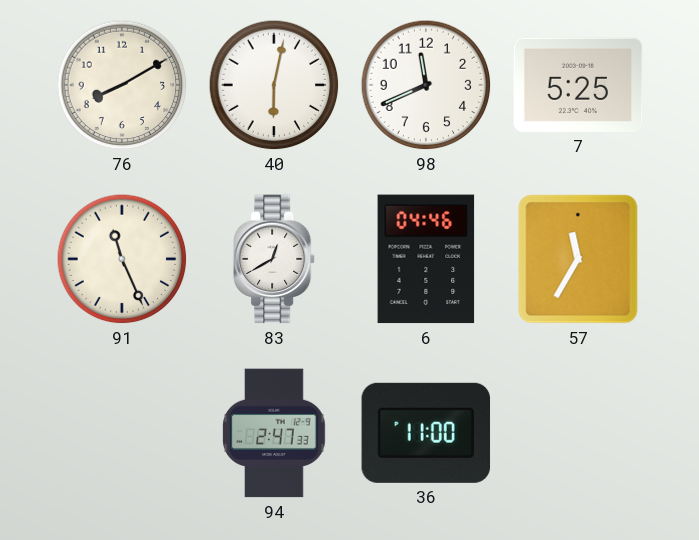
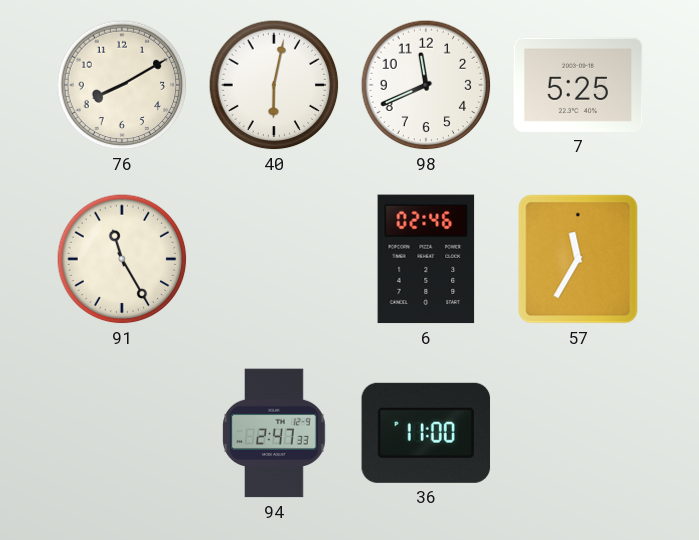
91: 11:26 -> 11:25 (122, 259)
83: 12:40 -> none (274, 259)
6: 04:46 -> 02:46 (426, 259)
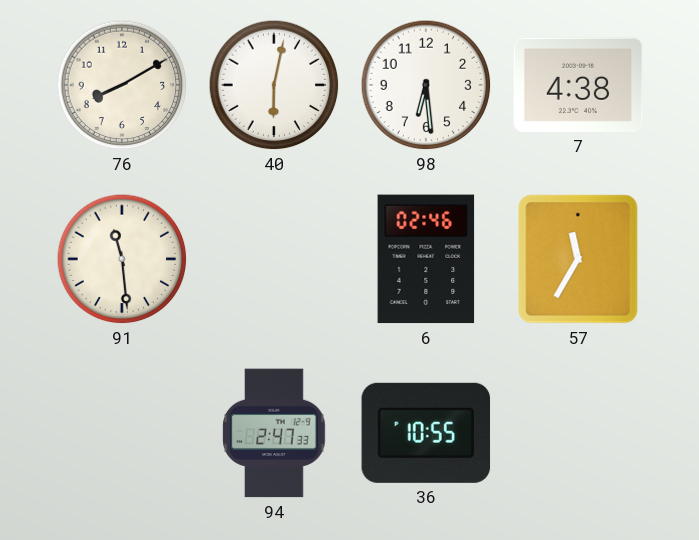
98: 11:41 -> 6:29 (426, 85)
7: 5:25 -> 4:38 (578, 85)
91: 11:25 -> 11:29 (122, 259)
36: 11:00 -> 10:55 (426, 433)
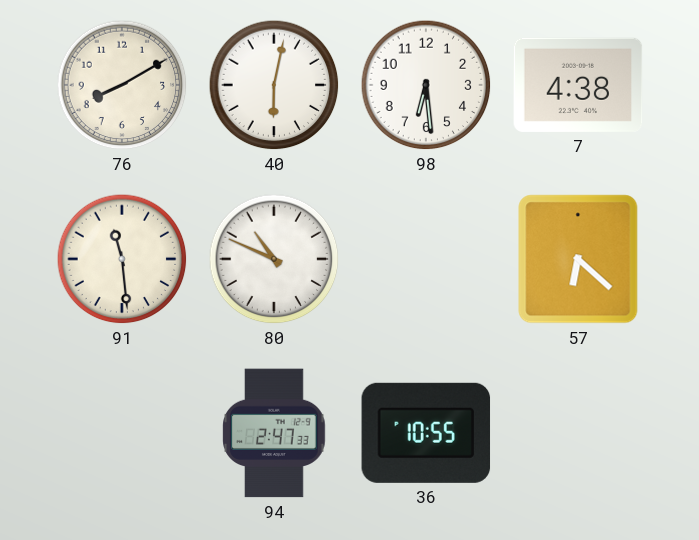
80: none -> 10:49 (274, 259)
6: 02:46 -> none (426, 259)
57: 11:35 -> 6:22 (578, 259)
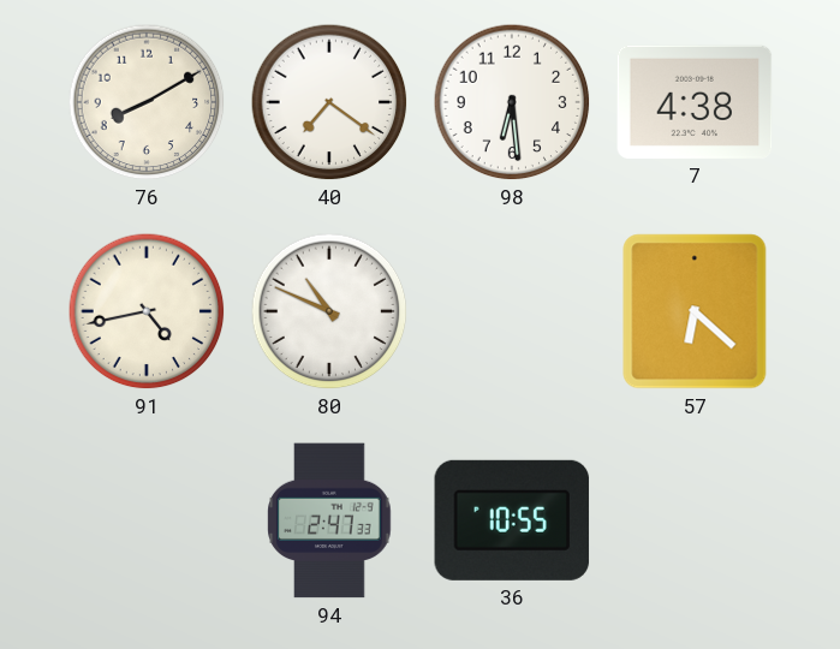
40: 6:02 -> 7:21 (329, 102)
91: 11:29 -> 4:43 (147, 311)
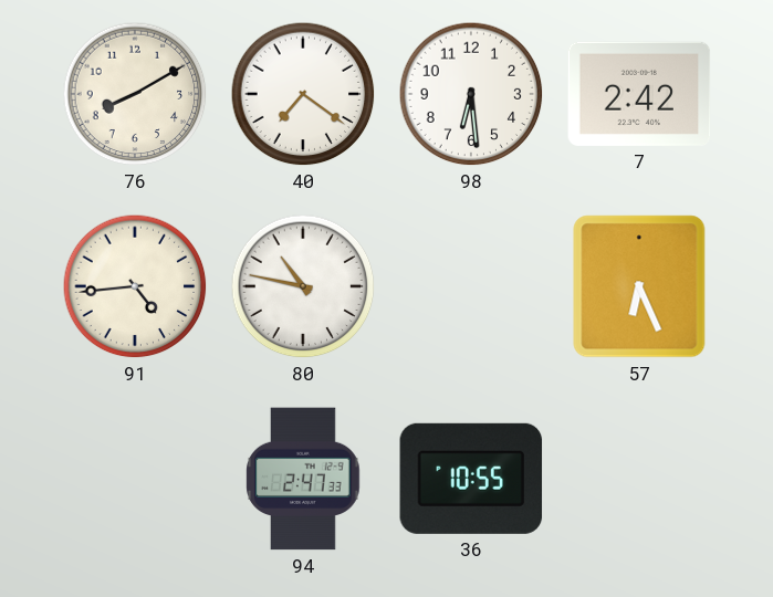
7: 4:38 -> 2:42 (639, 94)
91: 4:43 -> 4:44 (135, 286)
80: 10:49 -> 10:47 (303, 286)
57: 6:22 -> 6:26 (639, 286)
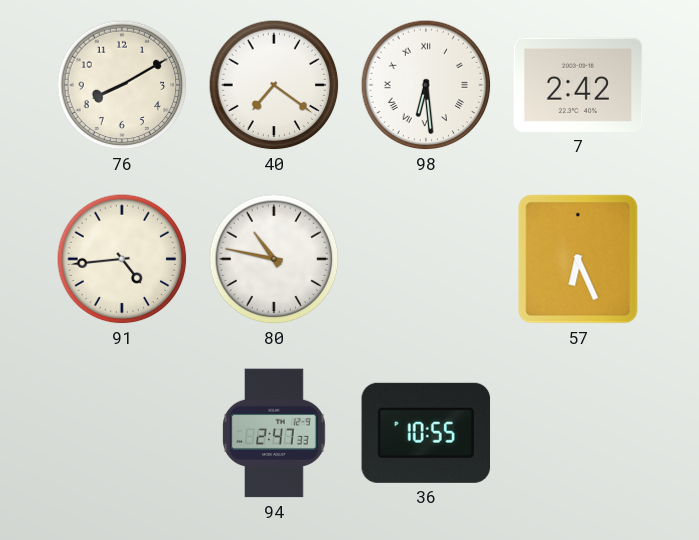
98 numerals: Arabic -> Roman (426, 85)
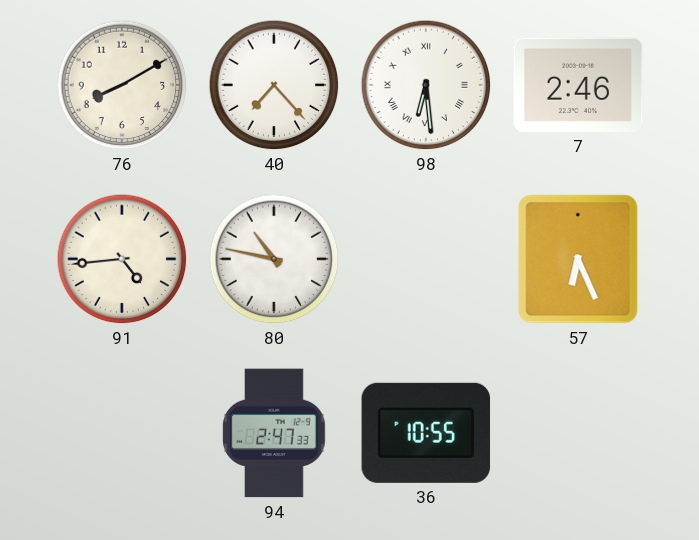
40: 7:21 -> 7:23 (274, 85)
7: 2:42 -> 2:46 (578, 85)
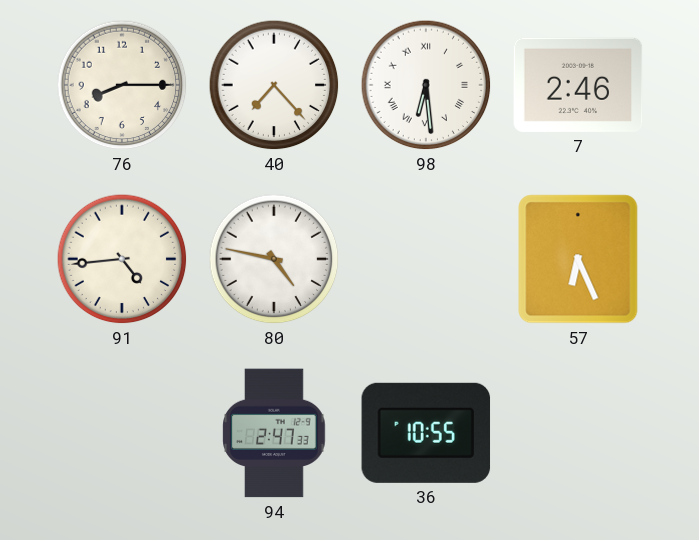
76: 8:10 -> 8:15 (122, 85)
80: 10:47 -> 4:47 (274, 259)
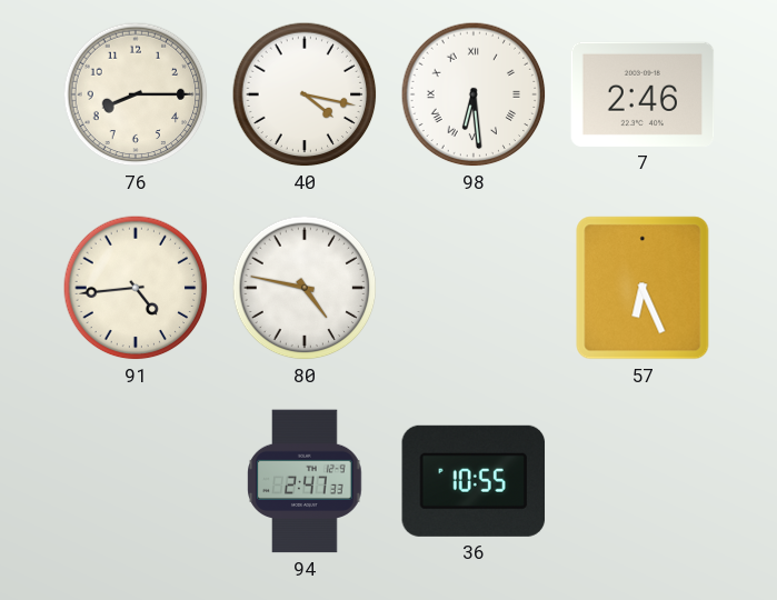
40: 7:23 -> 4:17 (305, 94)
